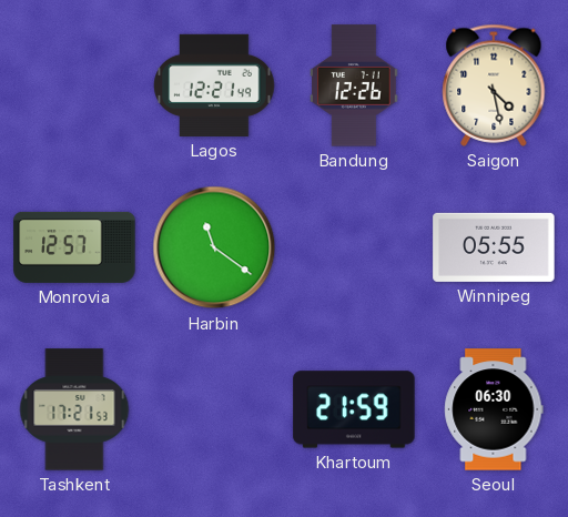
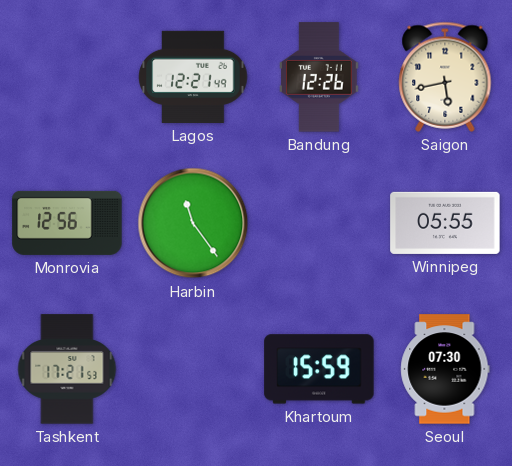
Saigon: 4:28 -> 5:43 (445, 77)
Monrovia: 12:57 -> 12:56 (67, 223)
Harbin: 11:21 -> 11:24 (193, 223)
Khartoum: 21:59 -> 15:59 (319, 369)
Seoul: 06:30 -> 07:30 (445, 369)
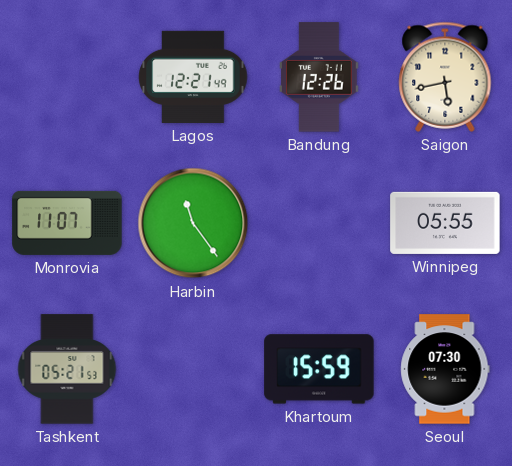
Monrovia: 12:56 -> 11:07 (67, 223)
Tashkent: 17:21 -> 05:21 (67, 369)
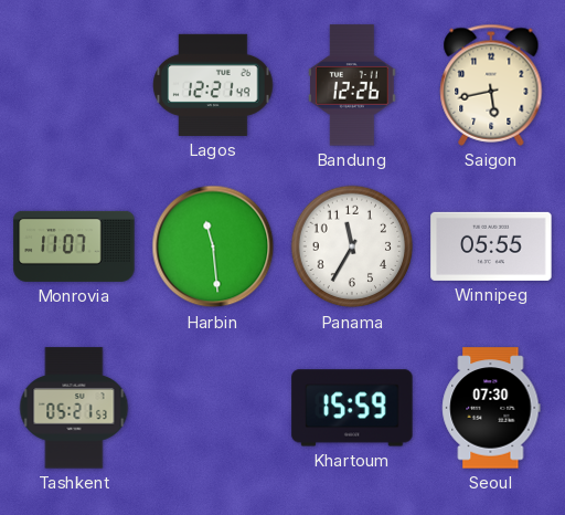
Harbin: 11:24 -> 11:29 (213, 246)
Panama: none -> 11:35 (352, 246)
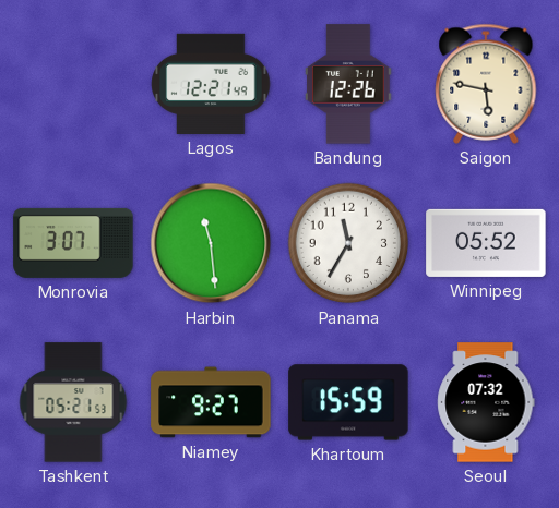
Saigon: 5:43 -> 5:47 (486, 84)
Monrovia: 11:07 -> 3:07 (73, 243)
Winnipeg: 05:55 -> 05:52 (486, 243)
Niamey: none -> 9:27 (211, 402)
Seoul: 07:30 -> 07:32 (486, 402)
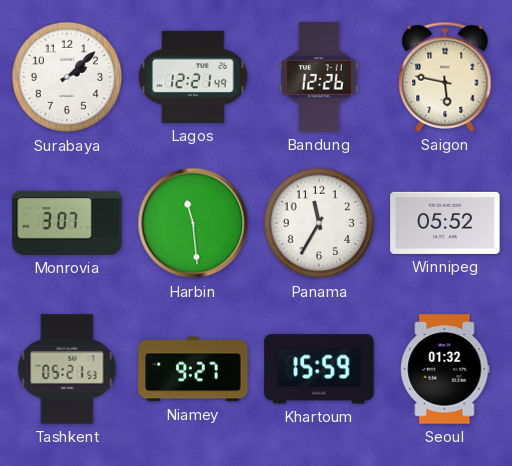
Surabaya: none -> 2:08 (67, 77)
Seoul: 07:32 -> 01:32 (445, 369)
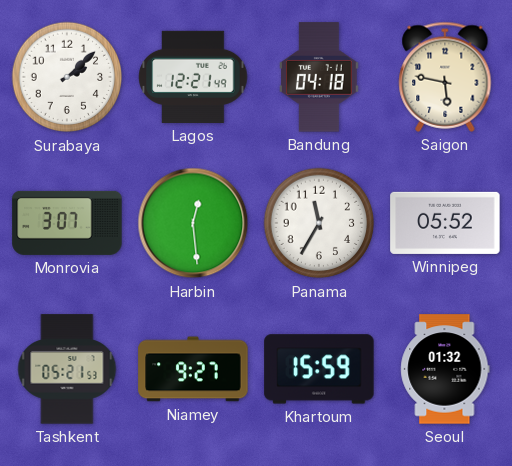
Bandung: 12:26 -> 04:18 (320, 77)
Harbin: 11:29 -> 12:29 (193, 223)
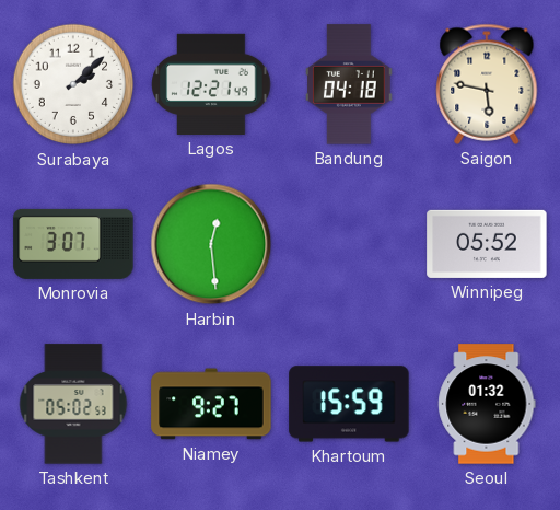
Panama: 11:35 -> none (319, 223)
Tashkent: 05:21 -> 05:02 (73, 404)
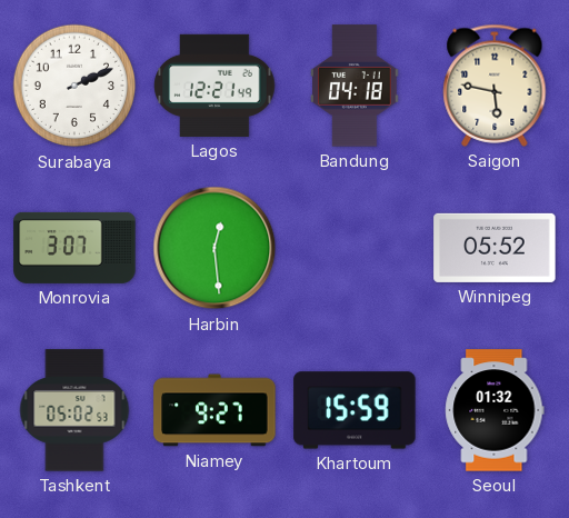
Surabaya: 2:08 -> 2:11 (74, 86)
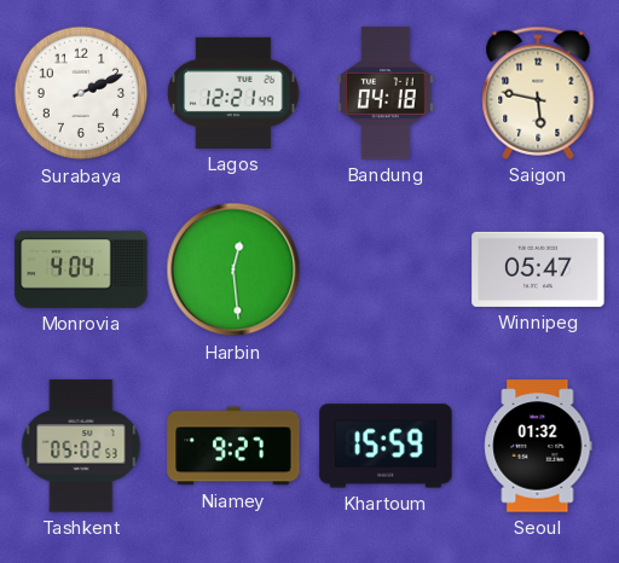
Monrovia: 3:07 -> 4:04 (81, 269)
Winnipeg: 05:52 -> 05:47 (538, 269)
